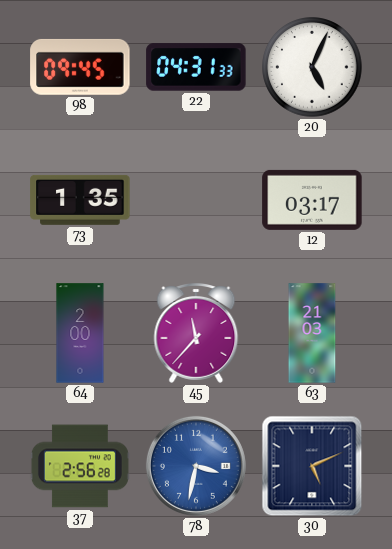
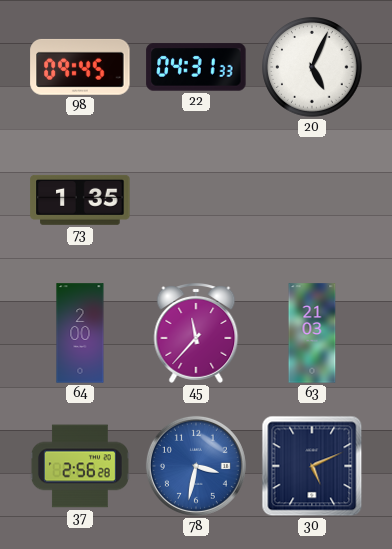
12: 03:17 -> none (312, 200)
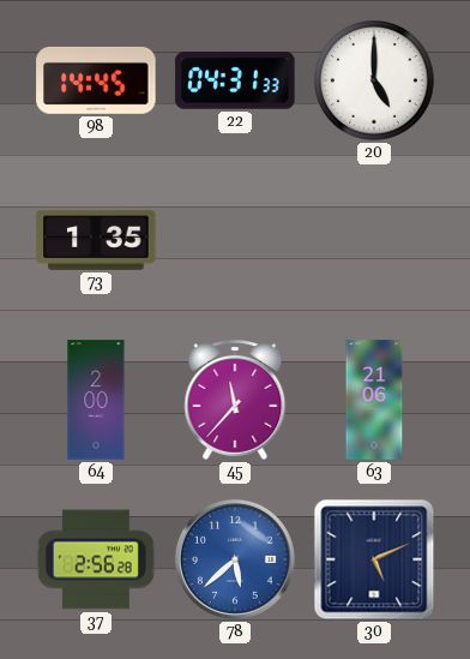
98: 09:45 -> 14:45 (96, 80)
20: 5:04 -> 5:00 (374, 80)
63: 21:03 -> 21:06 (374, 400)
78: 3:32 -> 5:38 (235, 559)
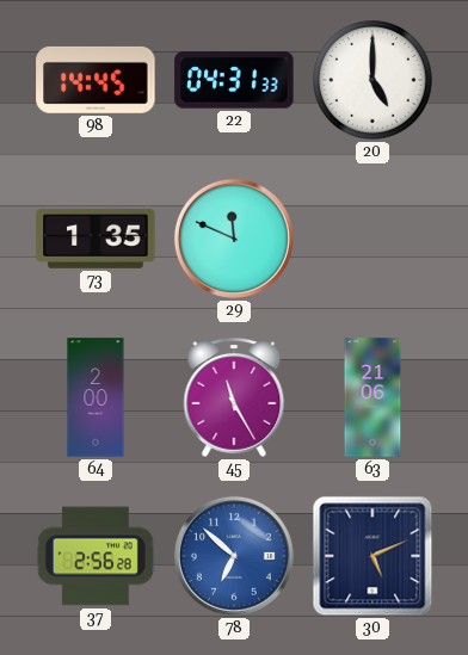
29: none -> 11:49 (234, 239)
45: 11:37 -> 11:25 (234, 398)
78: 5:38 -> 6:52 (234, 556)
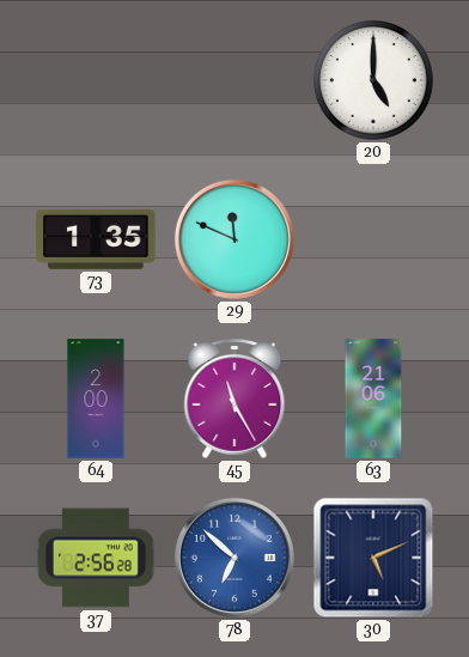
98: 14:45 -> none (96, 80)
22: 04:31 -> none (234, 80)
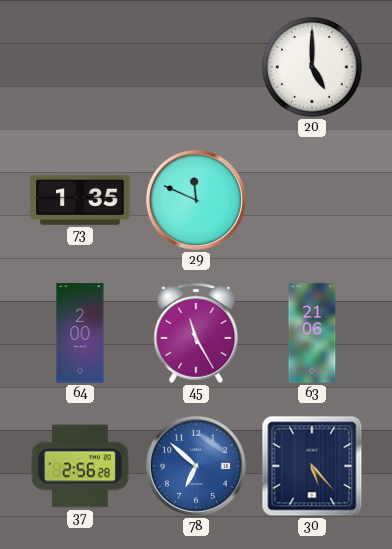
30: 5:11 -> 5:23 (312, 466)
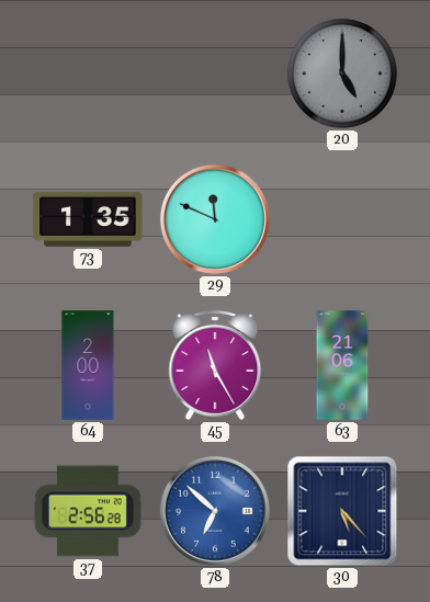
20 dial: white -> grey (342, 73)
